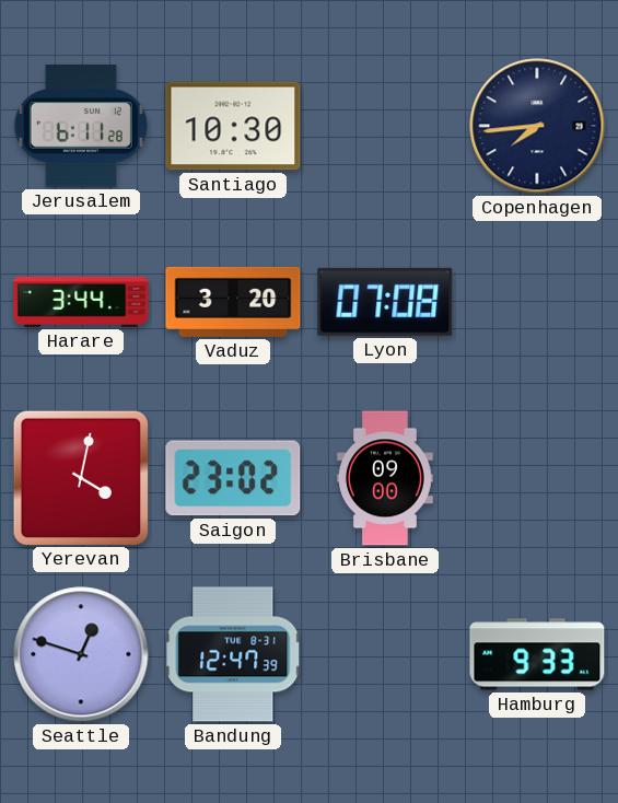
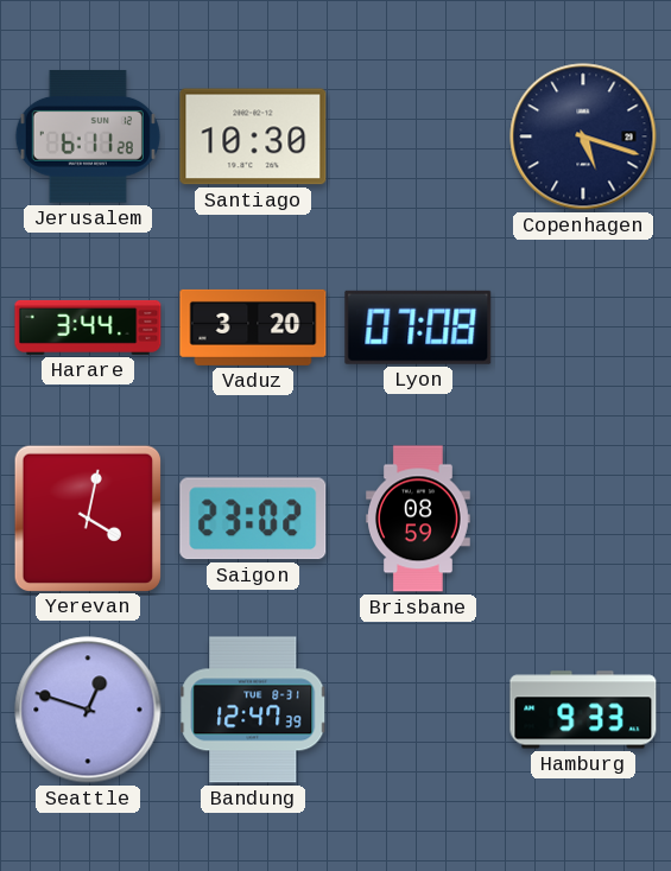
Copenhagen: 7:44 -> 5:18 (583, 136)
Brisbane: 09:00 -> 08:59 (419, 519)
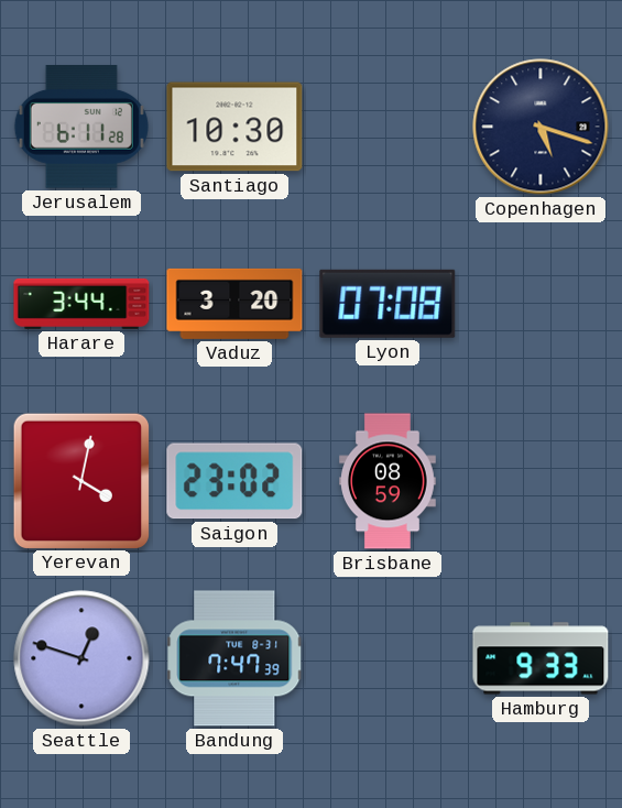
Bandung: 12:47 -> 7:47 (234, 658)
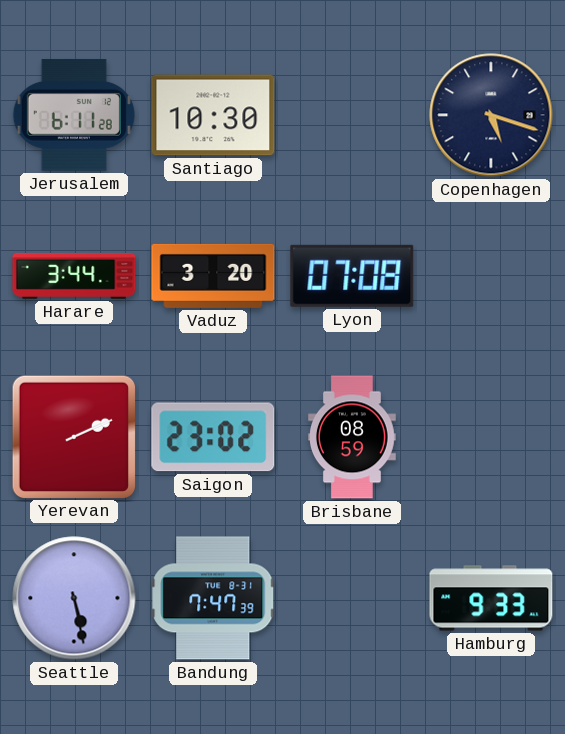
Yerevan: 4:02 -> 2:11 (73, 436)
Seattle: 12:48 -> 5:28 (74, 598)
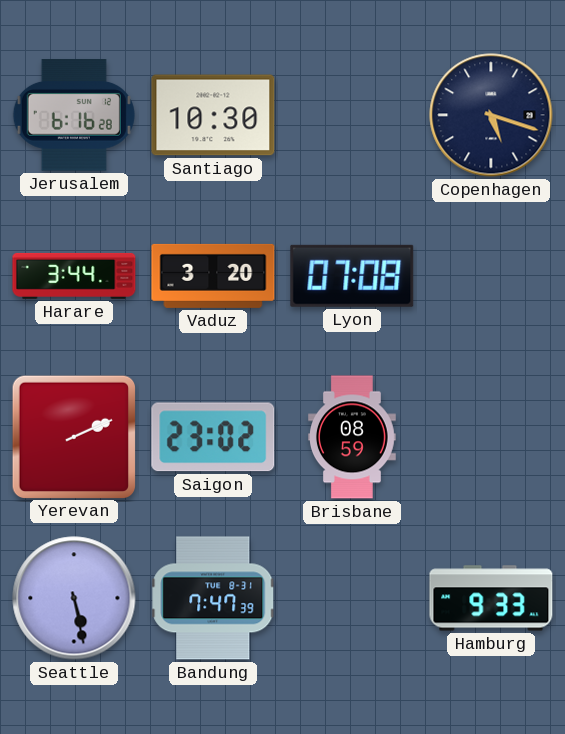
Jerusalem: 6:11 -> 6:16 (74, 115)
